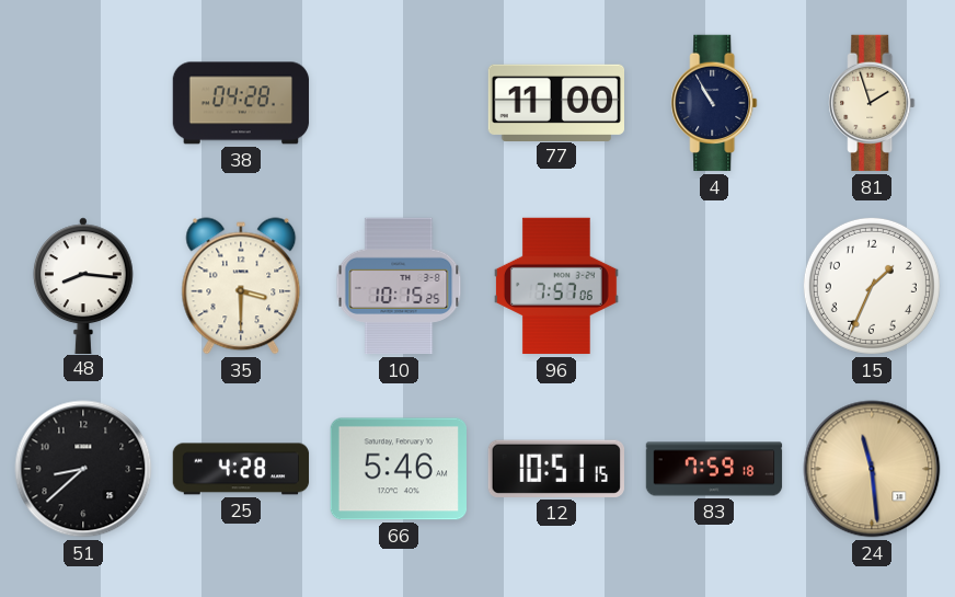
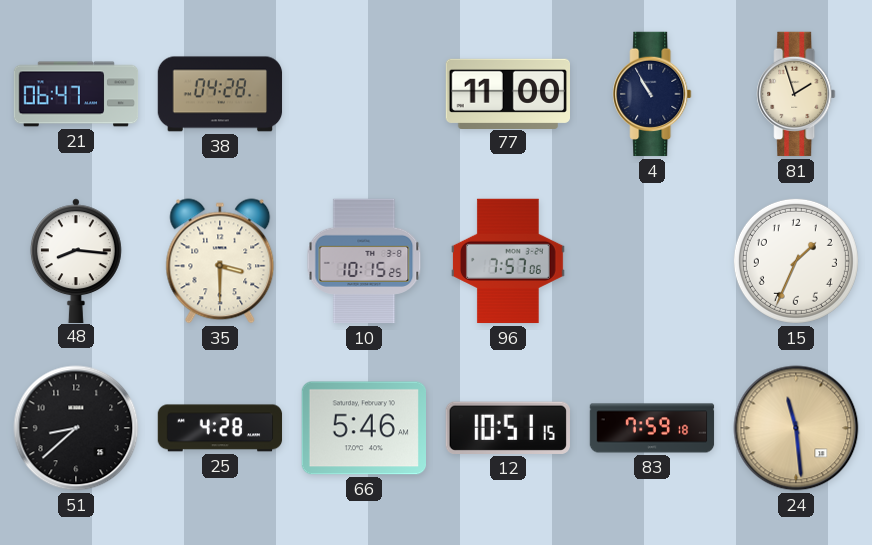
21: none -> 06:47 (76, 94)
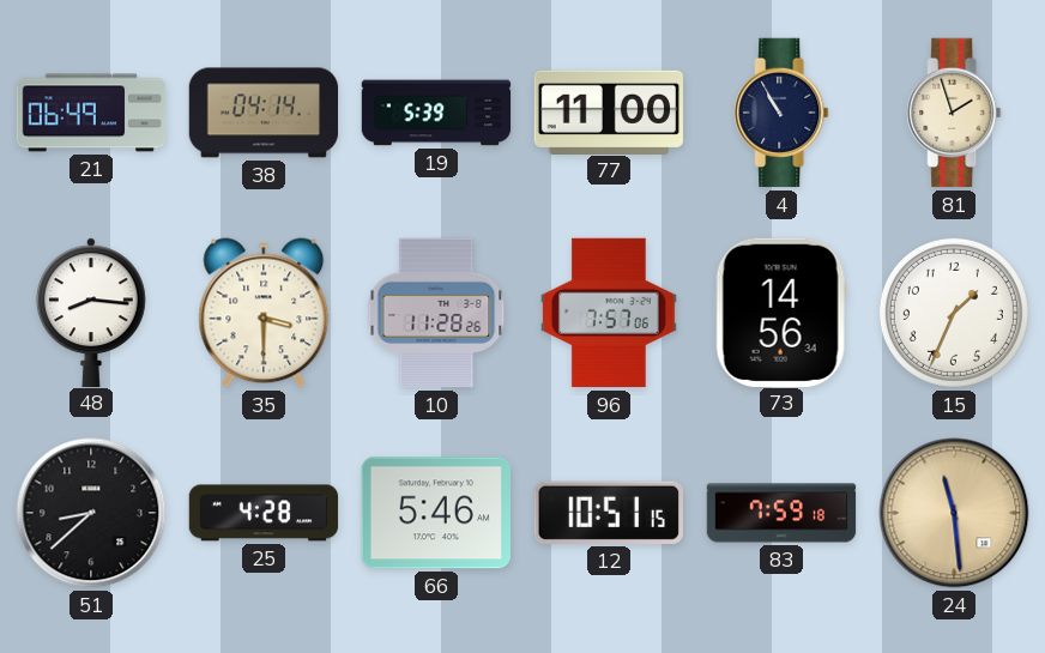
21: 06:47 -> 06:49 (91, 113)
38: 04:28 -> 04:14 (264, 113)
19: none -> 5:39 (436, 113)
10: 10:15 -> 11:28 (436, 313)
73: none -> 14:56 (781, 312)
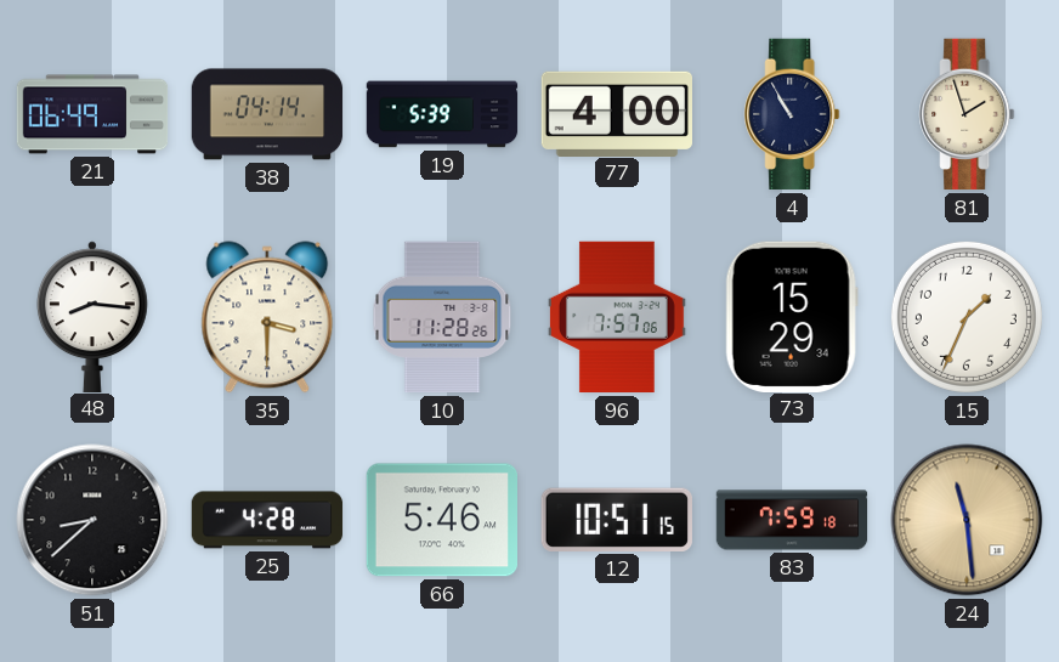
77: 11:00 -> 4:00 (617, 113)
73: 14:56 -> 15:29 (792, 316)
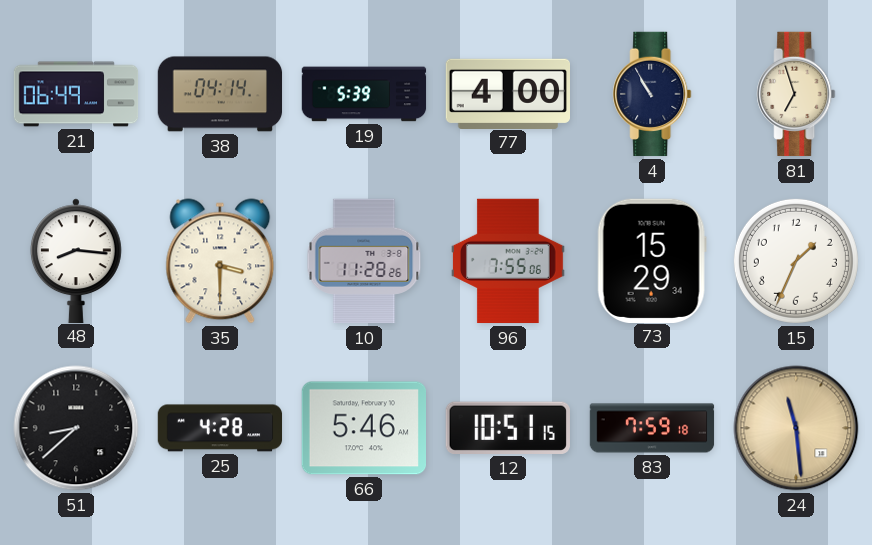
81: 1:57 -> 6:57 (796, 94)
96: 7:57 -> 7:55 (508, 261)
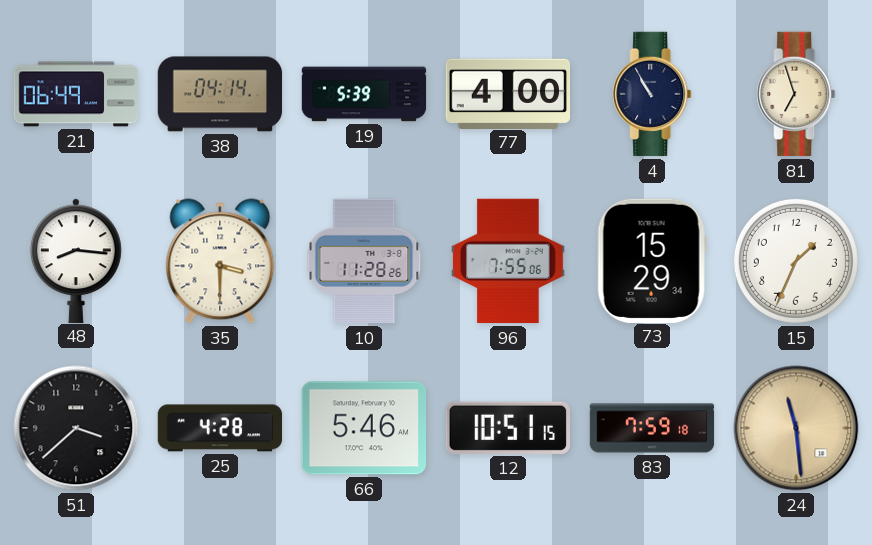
51: 8:38 -> 3:38 (76, 428)
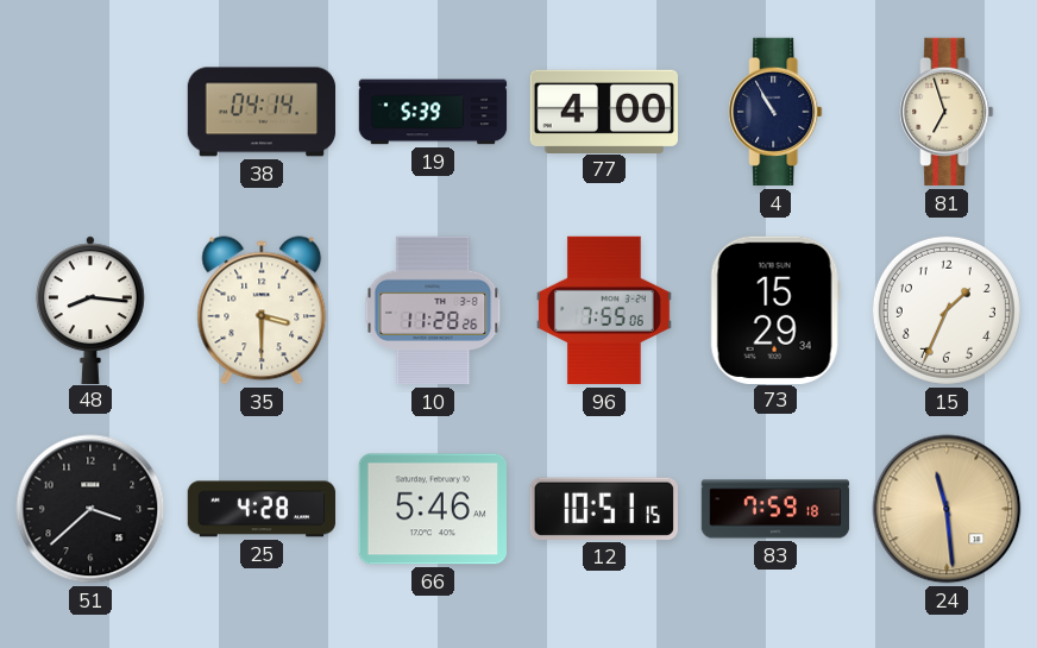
21: 06:49 -> none (76, 94)
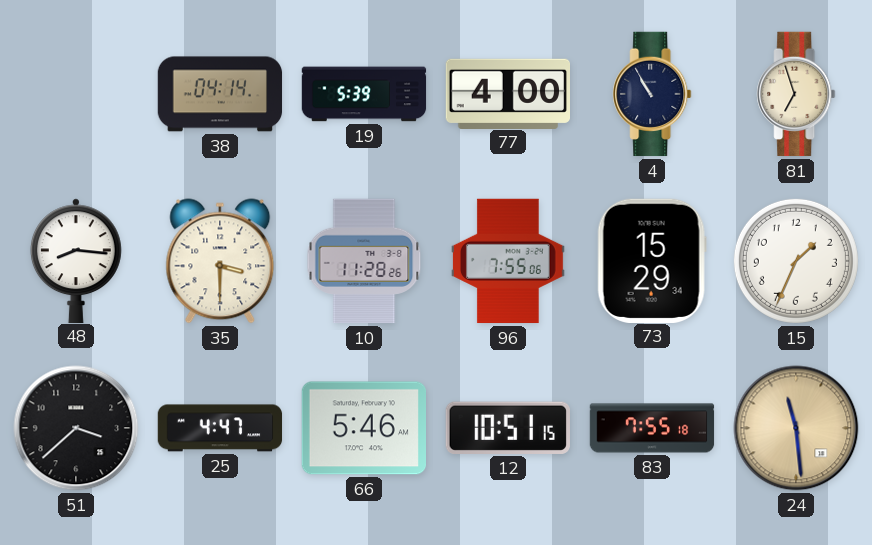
25: 4:28 -> 4:47 (220, 428)
83: 7:59 -> 7:55 (652, 428)
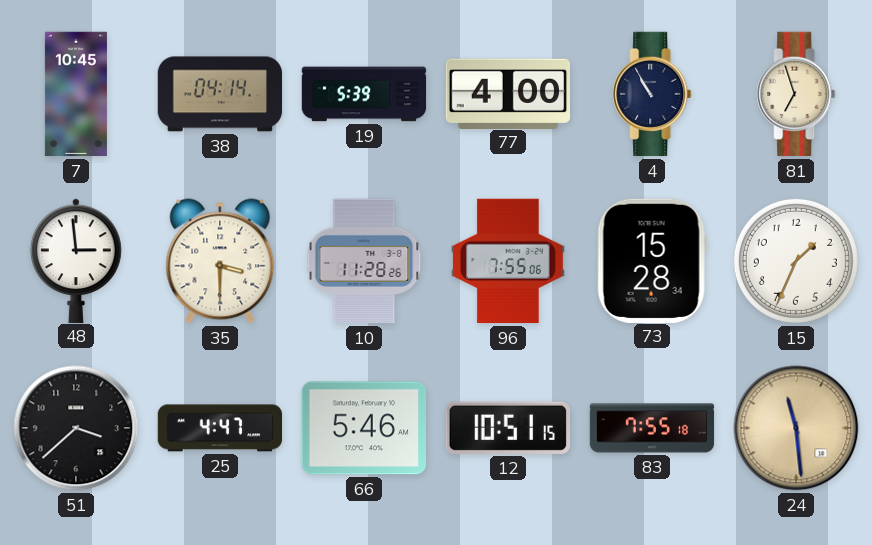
7: none -> 10:45 (76, 94)
48: 8:16 -> 2:59 (76, 260)
73: 15:29 -> 15:28 (652, 260)
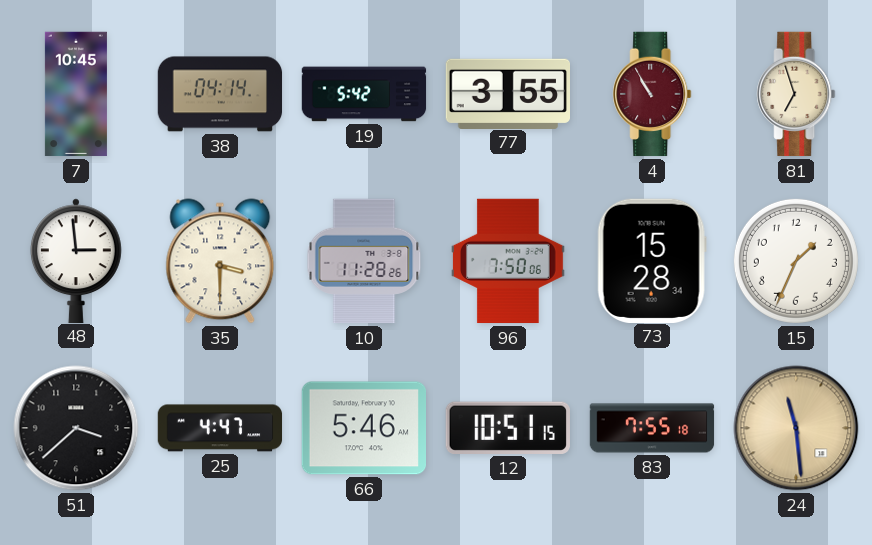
19: 5:39 -> 5:42 (364, 94)
77: 4:00 -> 3:55 (508, 93)
4 dial: navy -> burgundy (652, 94)
96: 7:55 -> 7:50 (508, 261)
